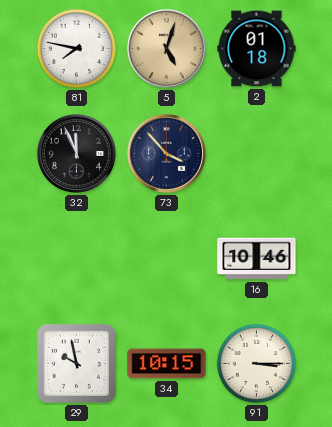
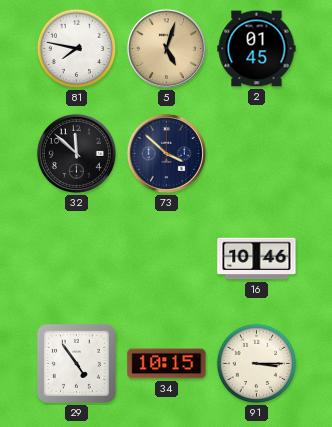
2: 01:18 -> 01:45 (257, 49)
32: 11:56 -> 11:52 (76, 153)
73: 3:53 -> 3:52 (166, 153)
29: 9:58 -> 4:54 (76, 363)
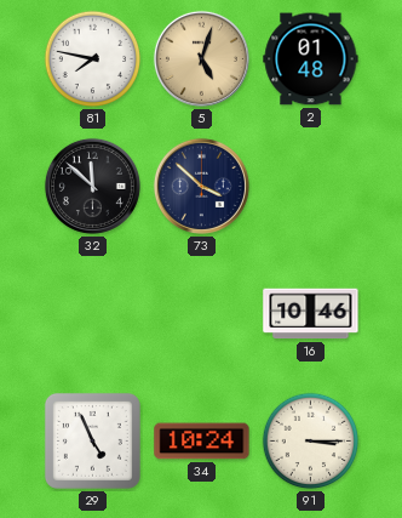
2: 01:45 -> 01:48 (311, 59)
29: 4:54 -> 4:56 (92, 440)
34: 10:15 -> 10:24 (202, 442)
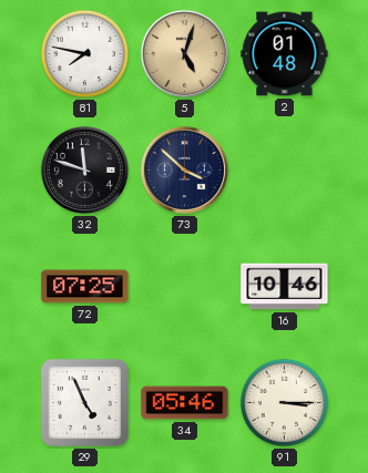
32: 11:52 -> 11:48 (84, 169)
72: none -> 07:25 (85, 287)
34: 10:24 -> 05:46 (185, 403)
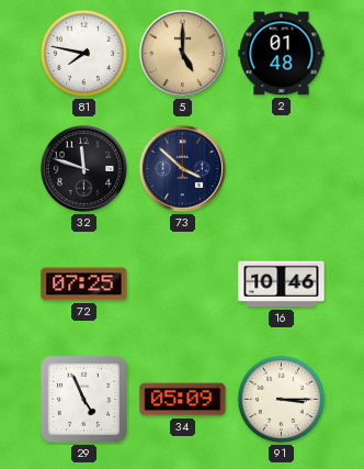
5: 5:03 -> 5:00 (182, 53)
34: 05:46 -> 05:09 (183, 400)
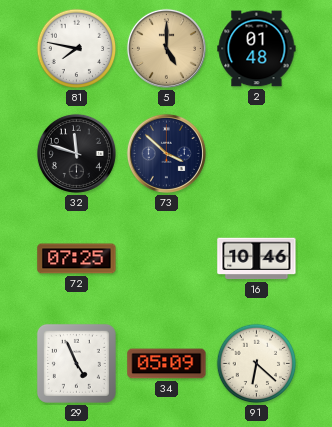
91: 3:15 -> 6:22 (257, 364)
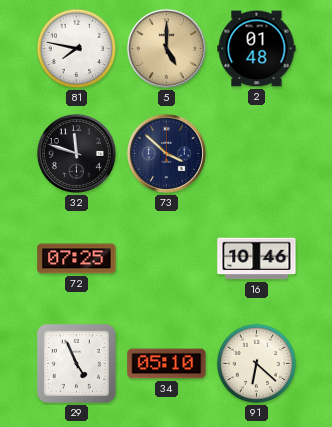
34: 05:09 -> 05:10 (167, 364)
